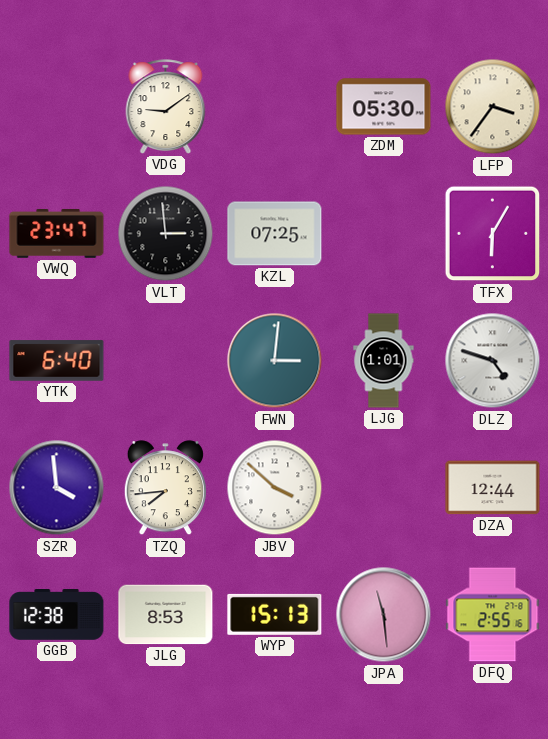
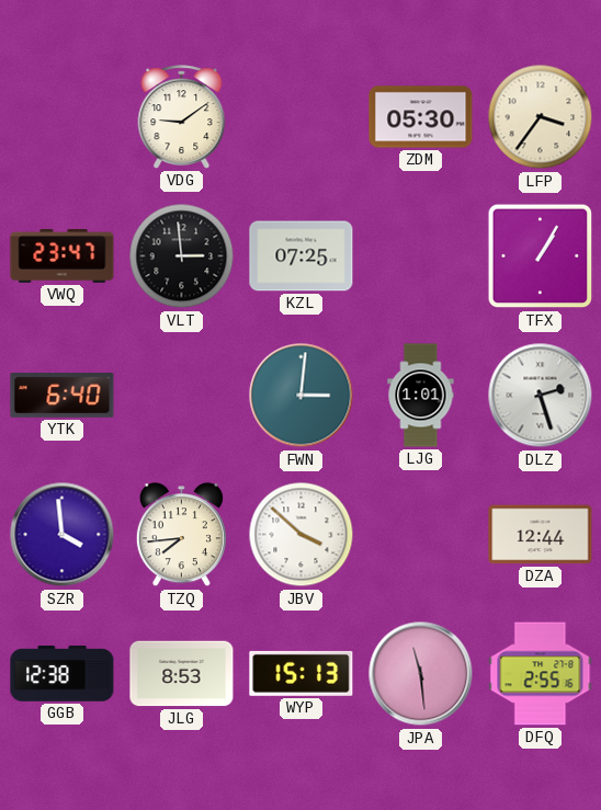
TFX: 6:05 -> 1:05 (541, 256)
DLZ: 4:48 -> 2:27 (541, 396)
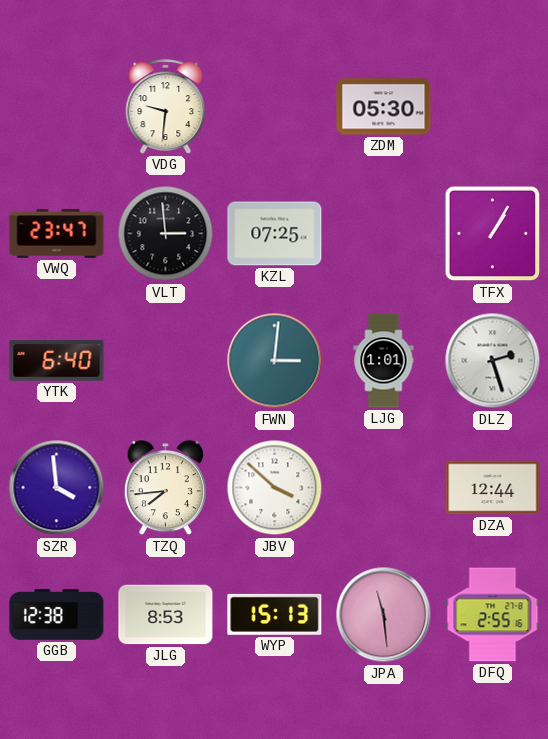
VDG: 9:09 -> 9:31 (166, 107)
LFP: 3:36 -> none (541, 117)
